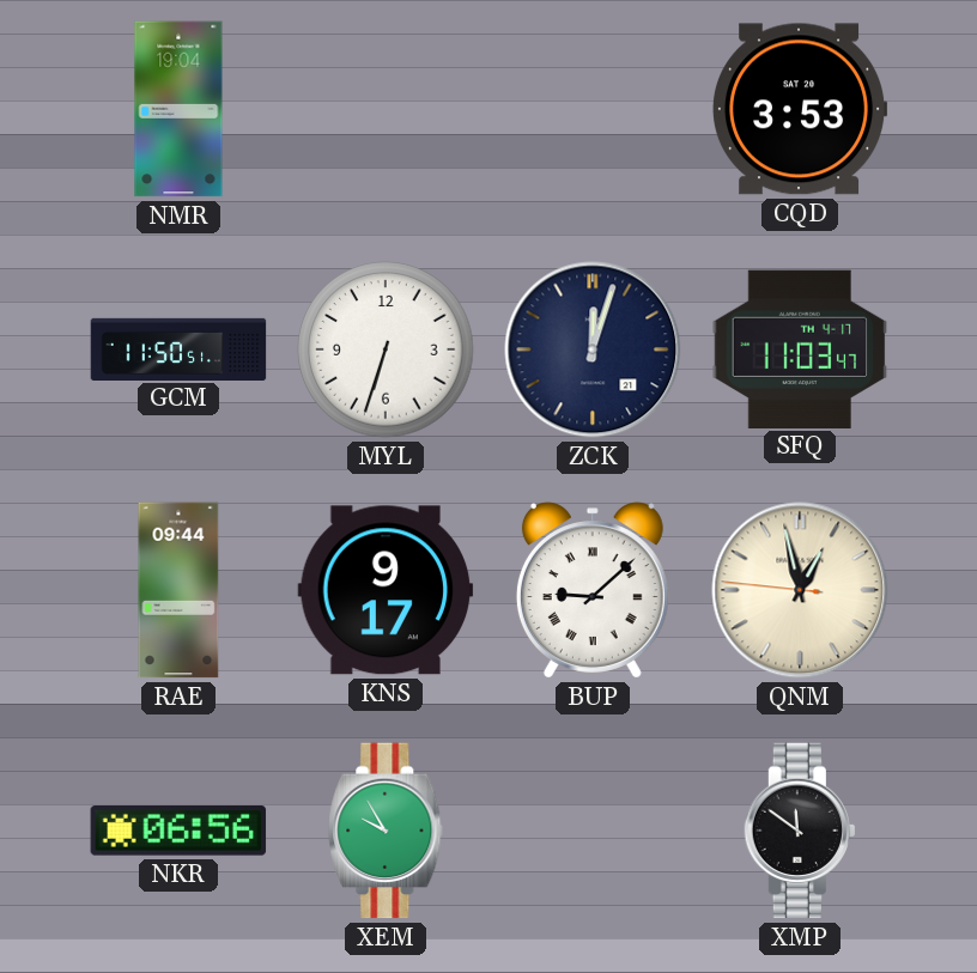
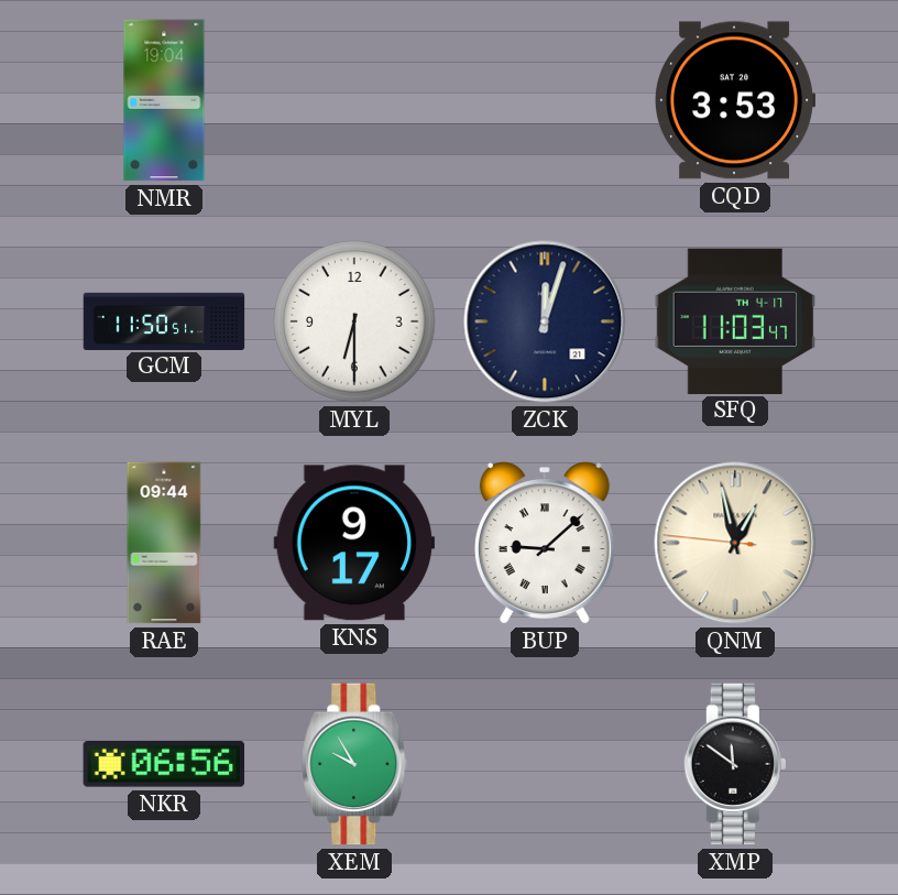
MYL: 6:33 -> 6:30 (354, 321)
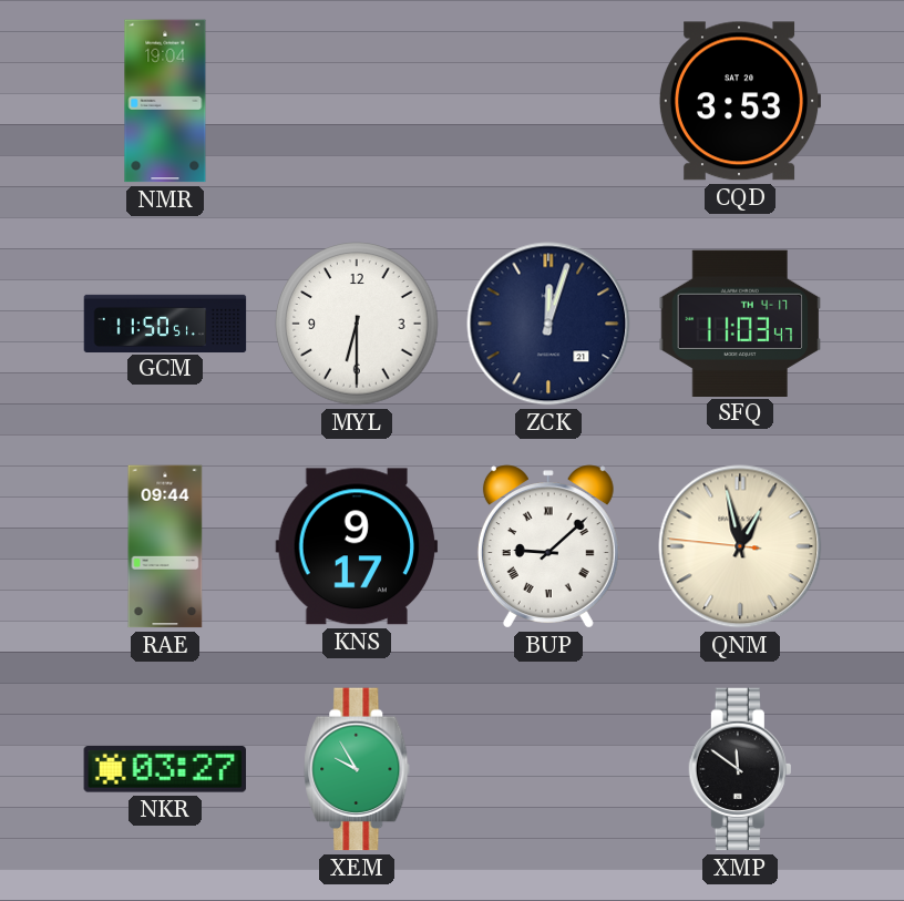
NKR: 06:56 -> 03:27 (165, 770)
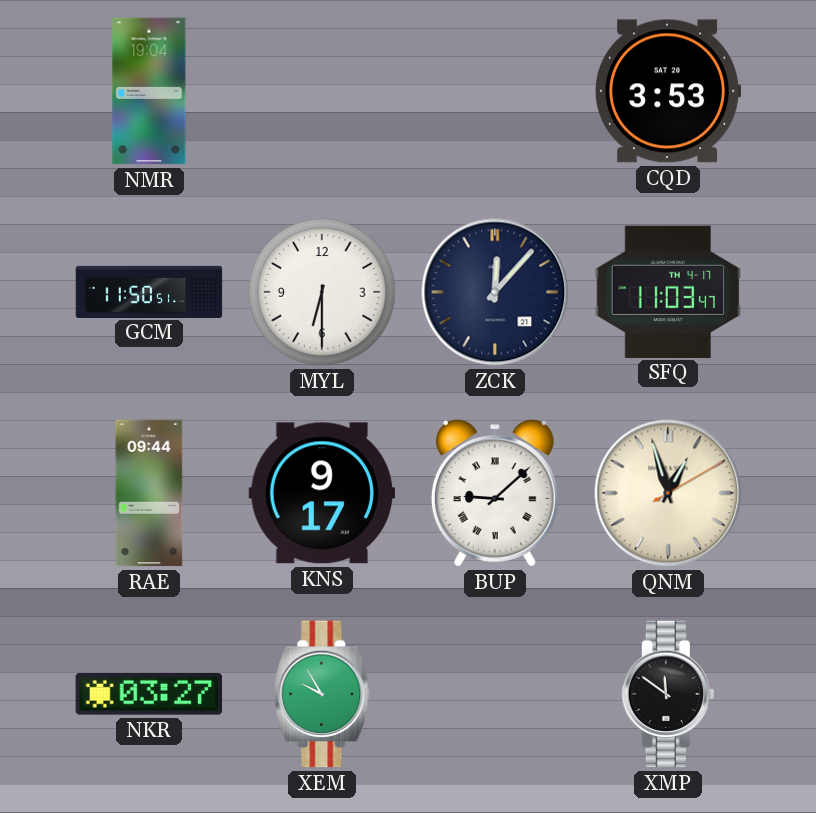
ZCK: 12:03 -> 12:07 (495, 292)
QNM: 12:57:46 -> 12:57:10 (668, 493)
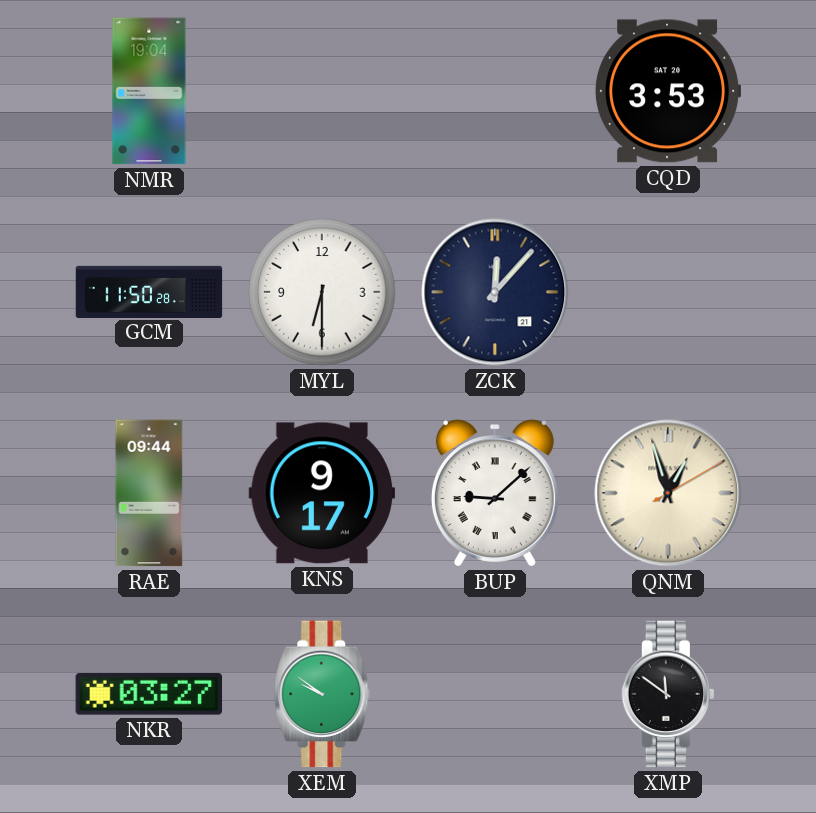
GCM: 11:50:51 -> 11:50:28 (149, 291)
SFQ: 11:03 -> none (668, 291)
XEM: 9:55 -> 9:51 (322, 694)
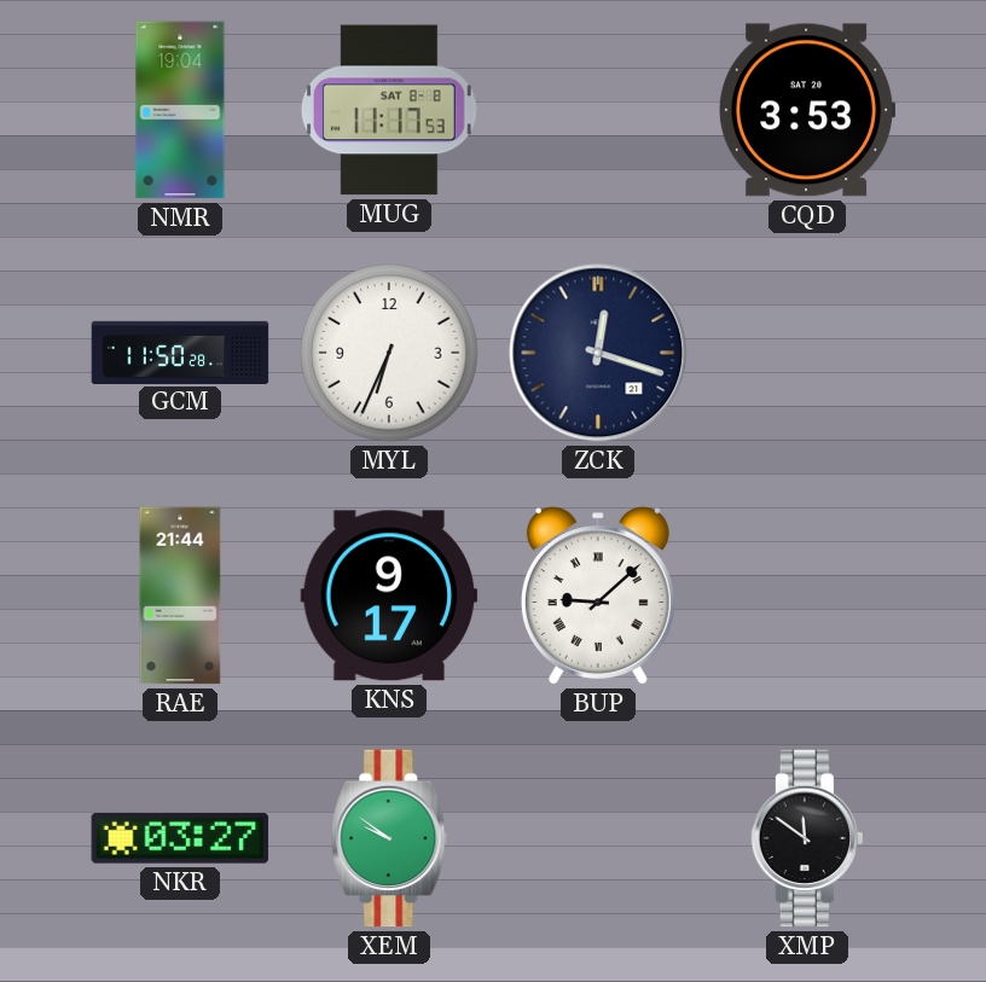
MUG: none -> 11:17 (389, 110)
MYL: 6:30 -> 6:34 (389, 353)
ZCK: 12:07 -> 12:18 (598, 353)
RAE: 09:44 -> 21:44 (180, 595)
QNM: 12:57 -> none (668, 493)
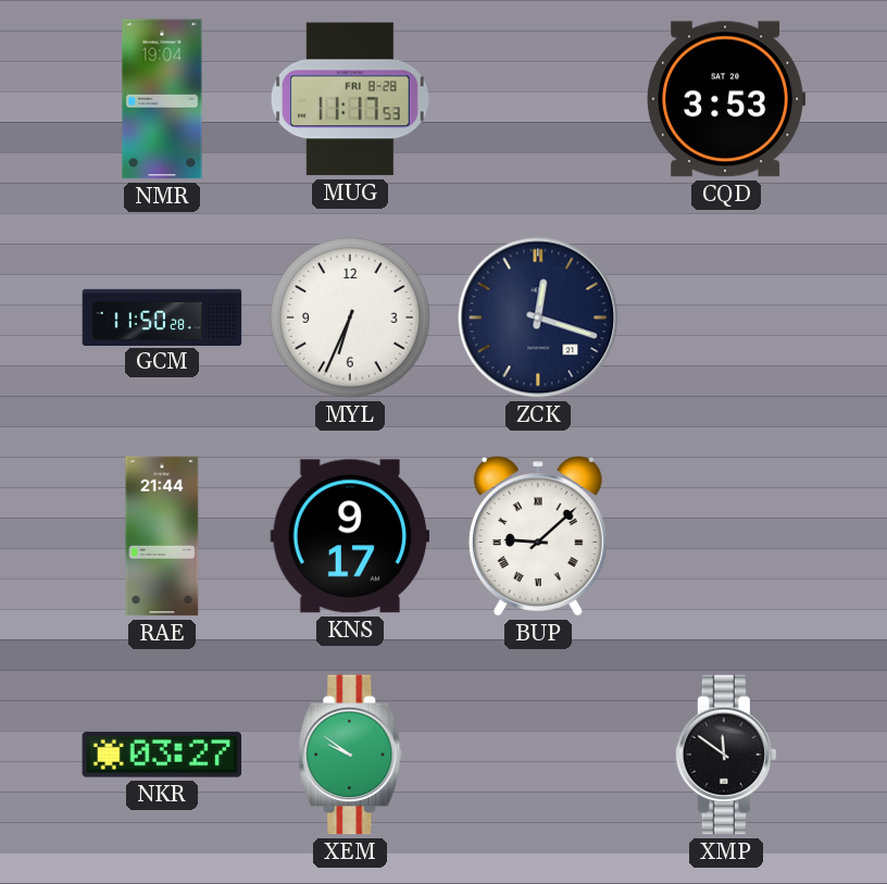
MUG date: SAT 8-8 -> FRI 8-28 (350, 99)
